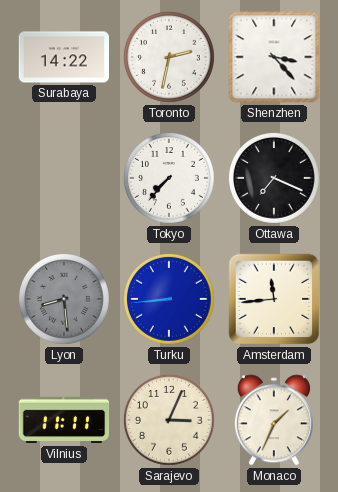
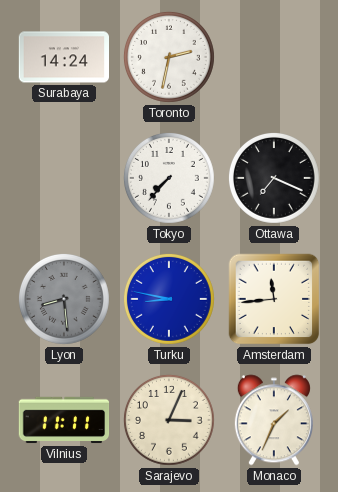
Surabaya: 14:22 -> 14:24 (63, 57)
Shenzhen: 3:23 -> none (274, 57)
Turku: 8:44 -> 8:47 (169, 299)
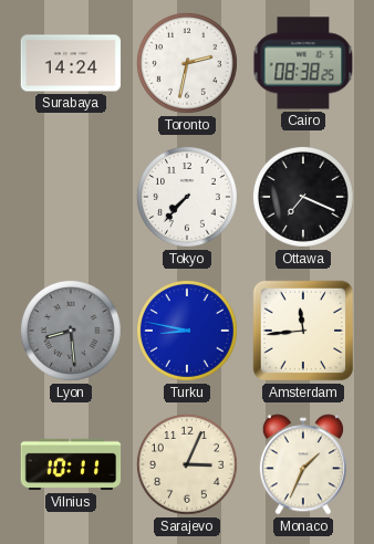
Cairo: none -> 08:38 (303, 63)
Vilnius: 11:11 -> 10:11 (71, 464)
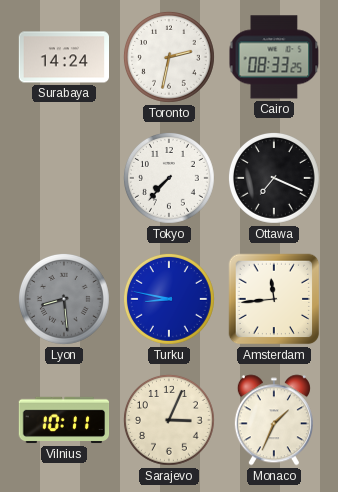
Cairo: 08:38 -> 08:33 (274, 57)
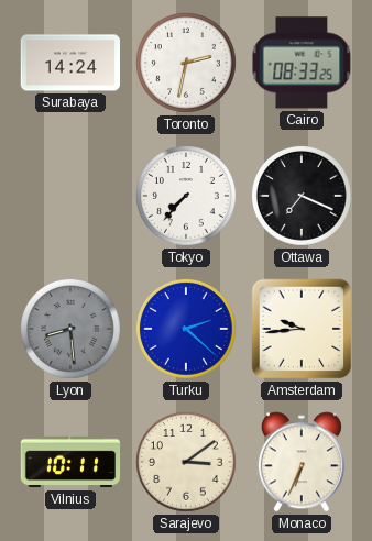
Turku: 8:47 -> 2:22 (186, 329)
Amsterdam: 11:44 -> 9:44 (302, 329)
Sarajevo: 3:04 -> 3:09 (186, 462)
Monaco: 1:34 -> 6:34 (302, 462)
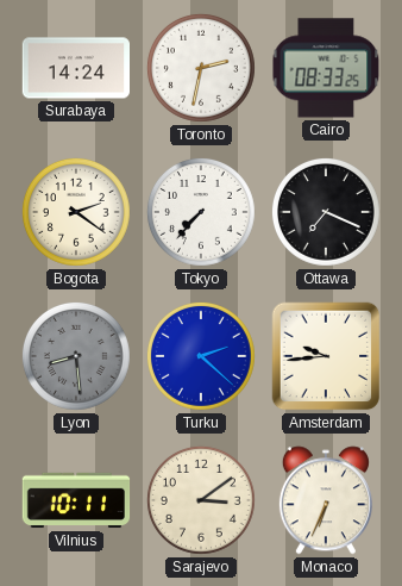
Bogota: none -> 2:21 (76, 212)
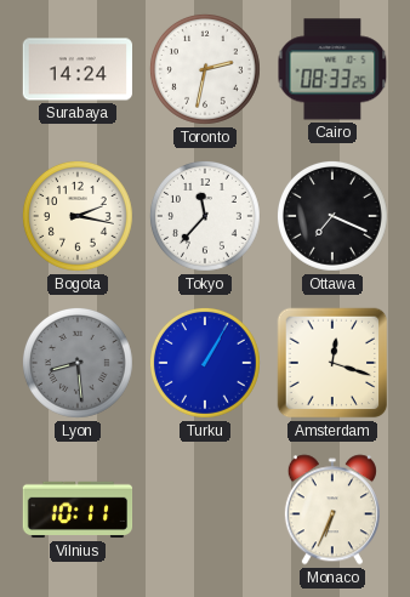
Bogota: 2:21 -> 2:17 (78, 216)
Tokyo: 7:37 -> 11:37 (205, 216)
Turku: 2:22 -> 1:05 (205, 363)
Amsterdam: 9:44 -> 12:18 (332, 363)
Sarajevo: 3:09 -> none (201, 500)
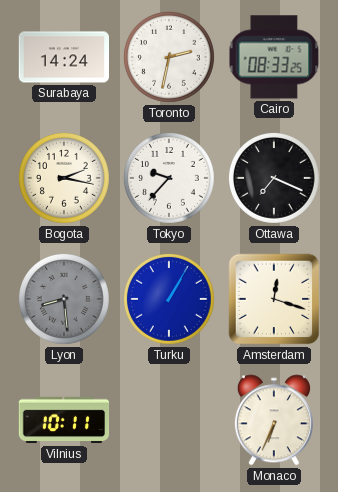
Tokyo: 11:37 -> 9:37 (169, 178)
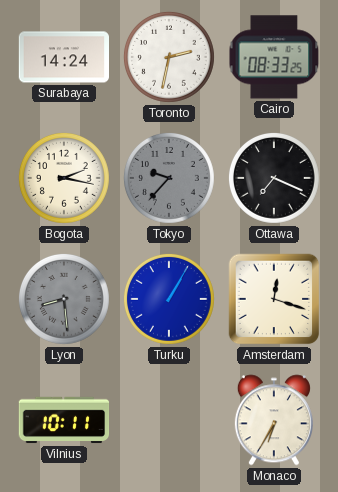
Tokyo dial: white -> grey (169, 178)
Monaco: 6:34 -> 6:35 (274, 420)
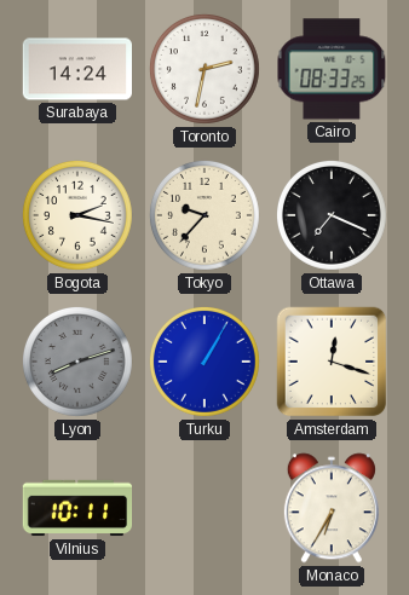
Tokyo dial: grey -> cream (204, 215)
Lyon: 8:29 -> 8:12 (77, 362)
